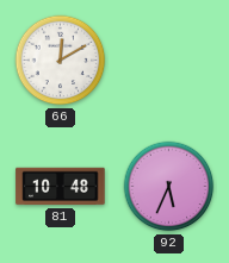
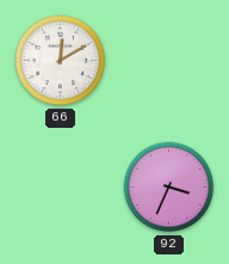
81: 10:48 -> none (61, 187)
92: 5:34 -> 3:34 (169, 188)
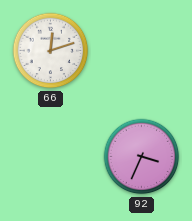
66: 12:10 -> 12:12 (51, 51)
